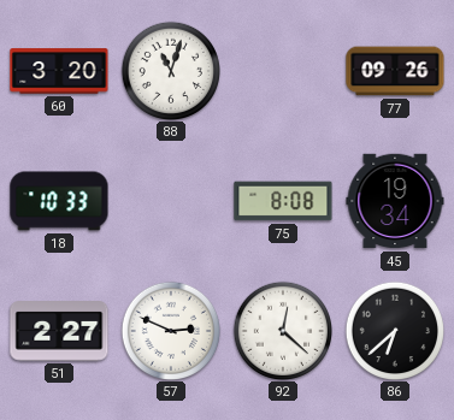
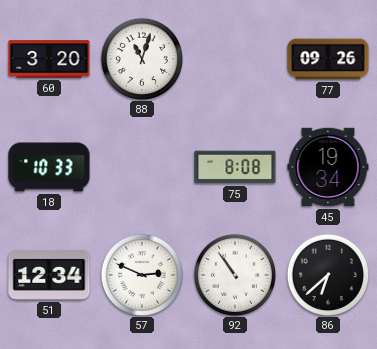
51: 2:27 -> 12:34 (49, 275)
92: 12:22 -> 10:54 (234, 274)
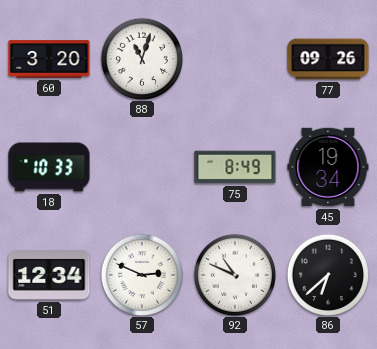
75: 8:08 -> 8:49 (235, 167)
92: 10:54 -> 10:49 (234, 274)
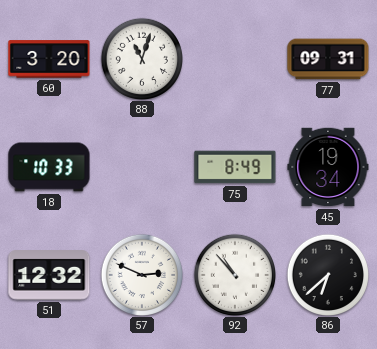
77: 09:26 -> 09:31 (328, 59)
51: 12:34 -> 12:32 (49, 275)
92: 10:49 -> 10:53 (234, 274)
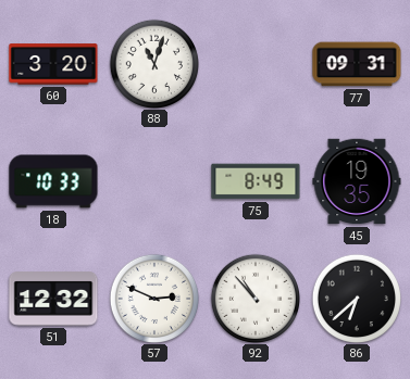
45: 19:34 -> 19:35 (357, 181)
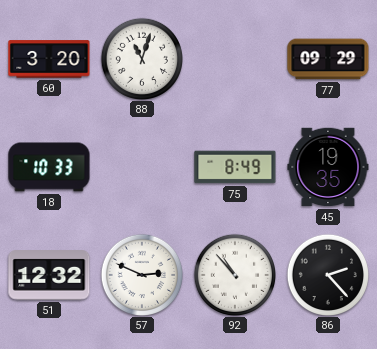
77: 09:31 -> 09:29 (328, 59)
86: 6:38 -> 2:23 (327, 274)
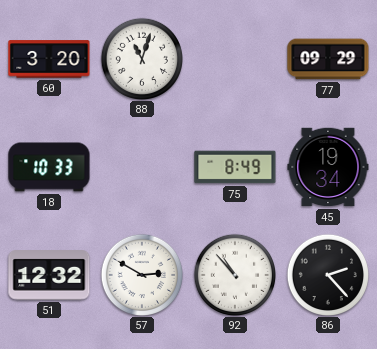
45: 19:35 -> 19:34 (328, 167)
57: 2:49 -> 2:50 (141, 274)
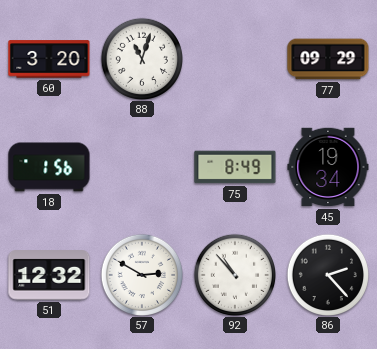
18: 10:33 -> 1:56 (49, 167)
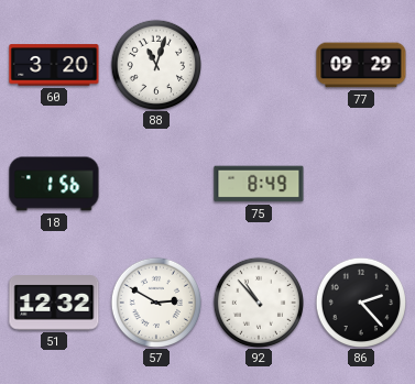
45: 19:34 -> none (328, 167)
